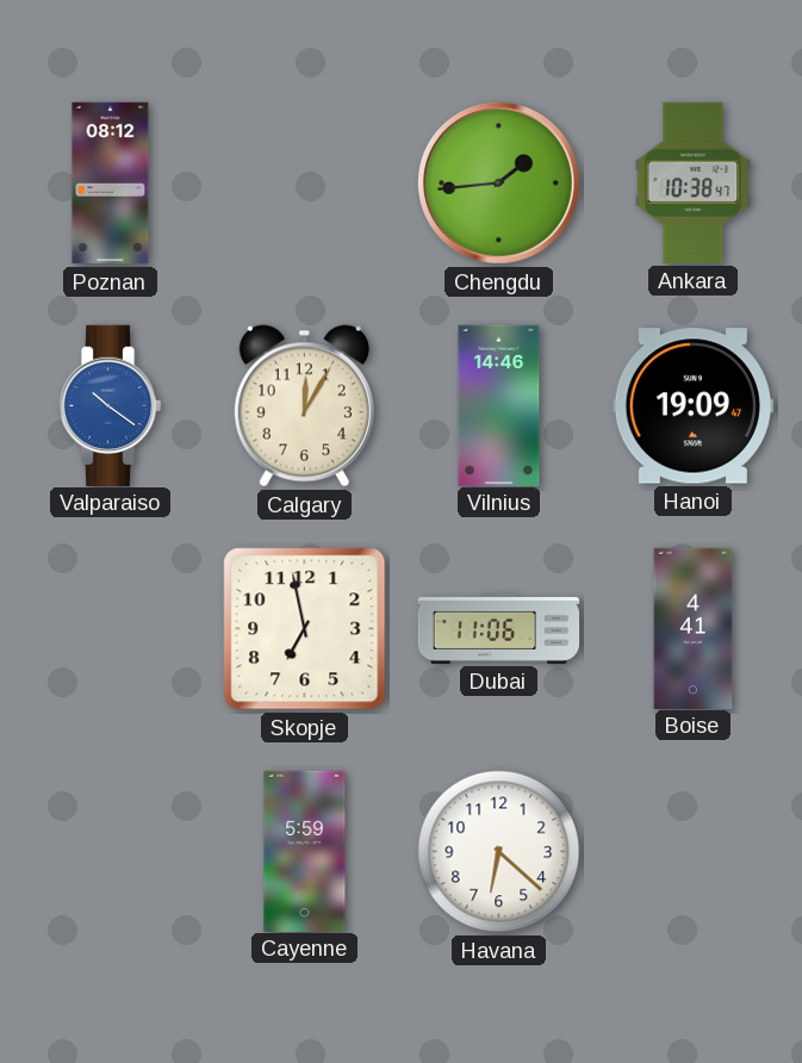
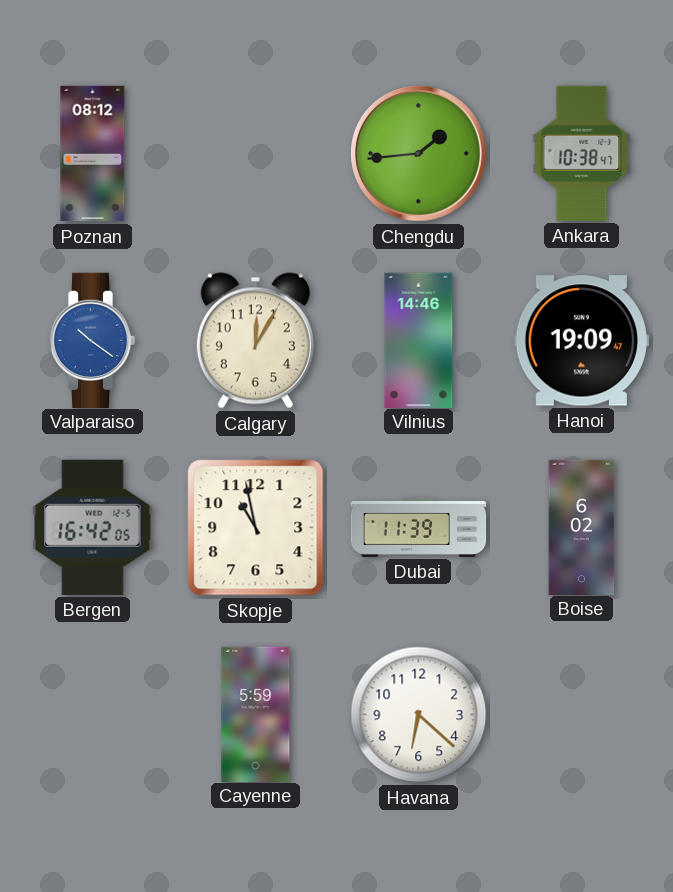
Bergen: none -> 16:42 (93, 527)
Skopje: 6:58 -> 10:58 (256, 528)
Dubai: 11:06 -> 11:39 (419, 527)
Boise: 4:41 -> 6:02 (582, 527)
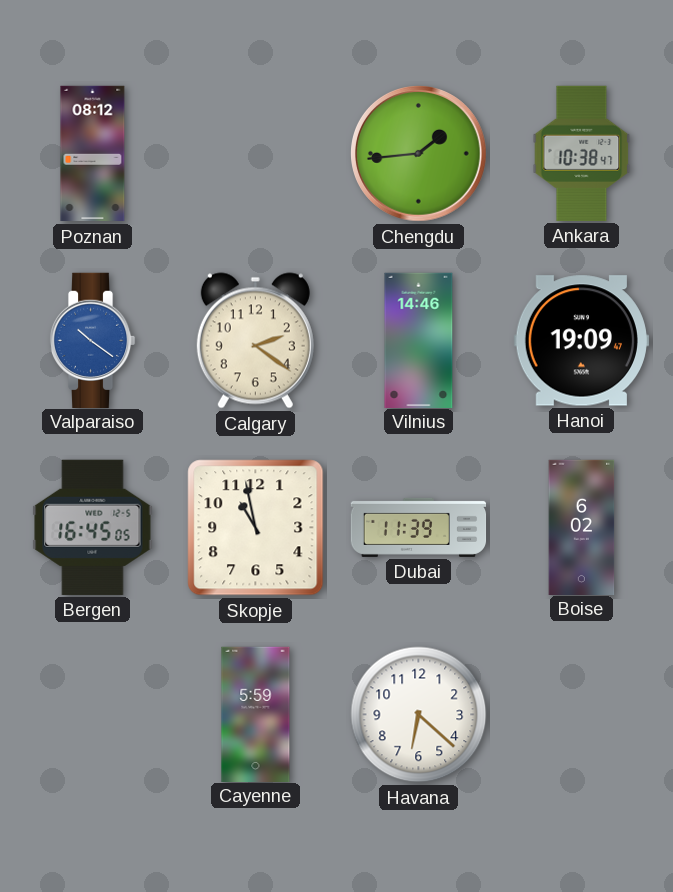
Calgary: 12:05 -> 2:21 (255, 341)
Bergen: 16:42 -> 16:45 (93, 527)
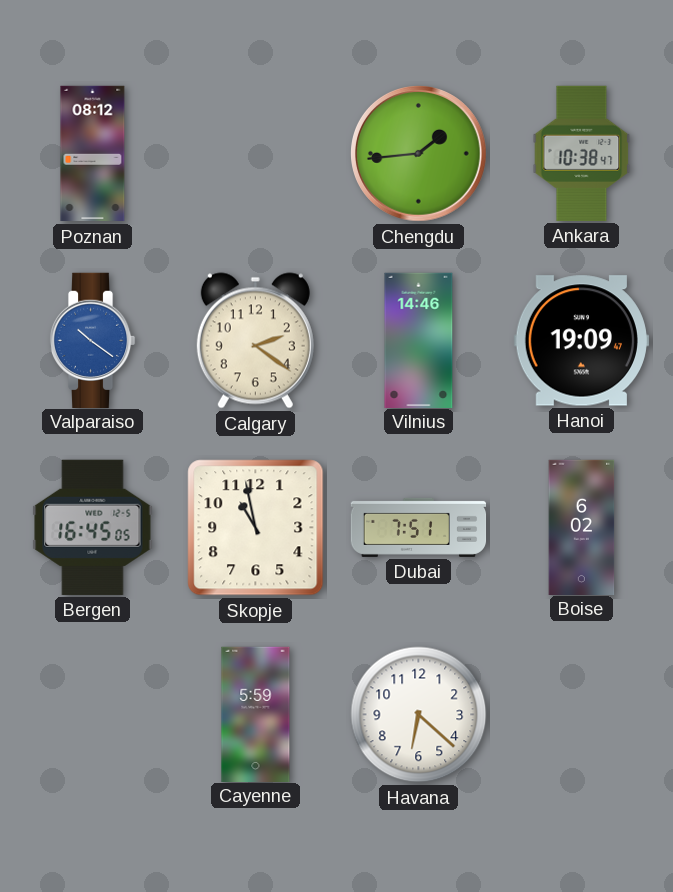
Dubai: 11:39 -> 7:51 (419, 527)
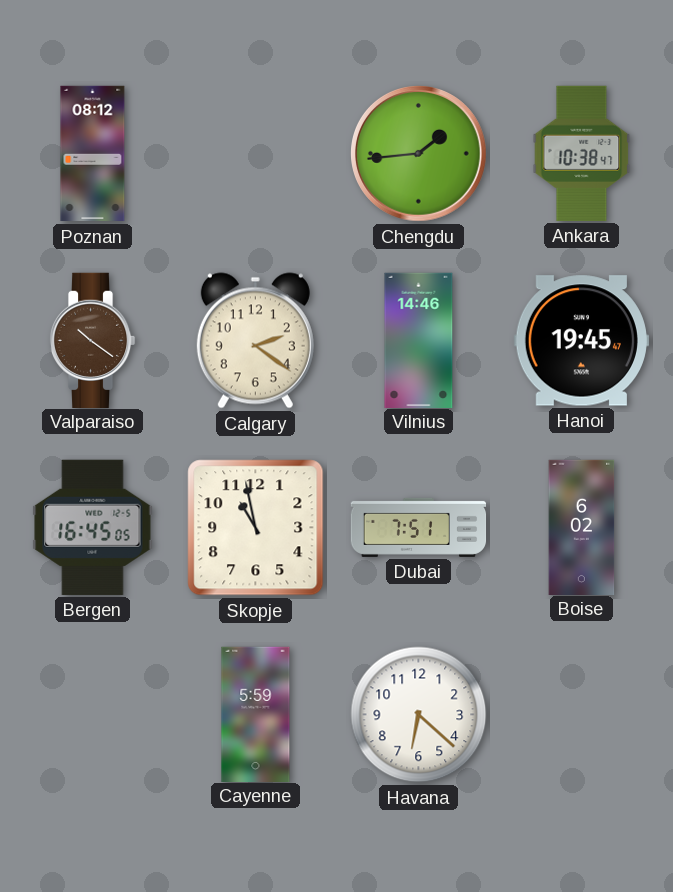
Valparaiso dial: blue -> brown (92, 340)
Hanoi: 19:09 -> 19:45 (581, 341)
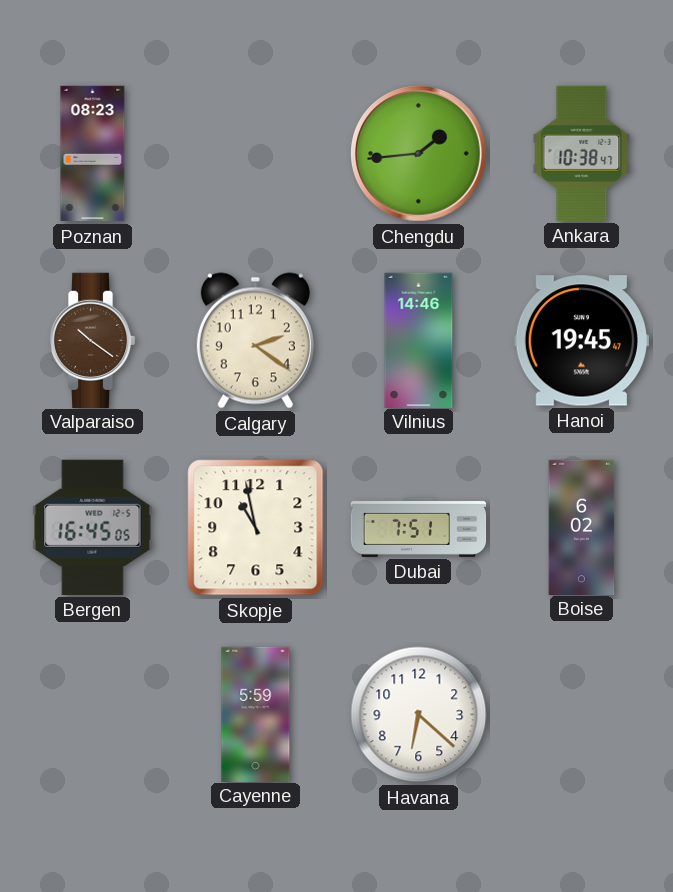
Poznan: 08:12 -> 08:23 (93, 154)
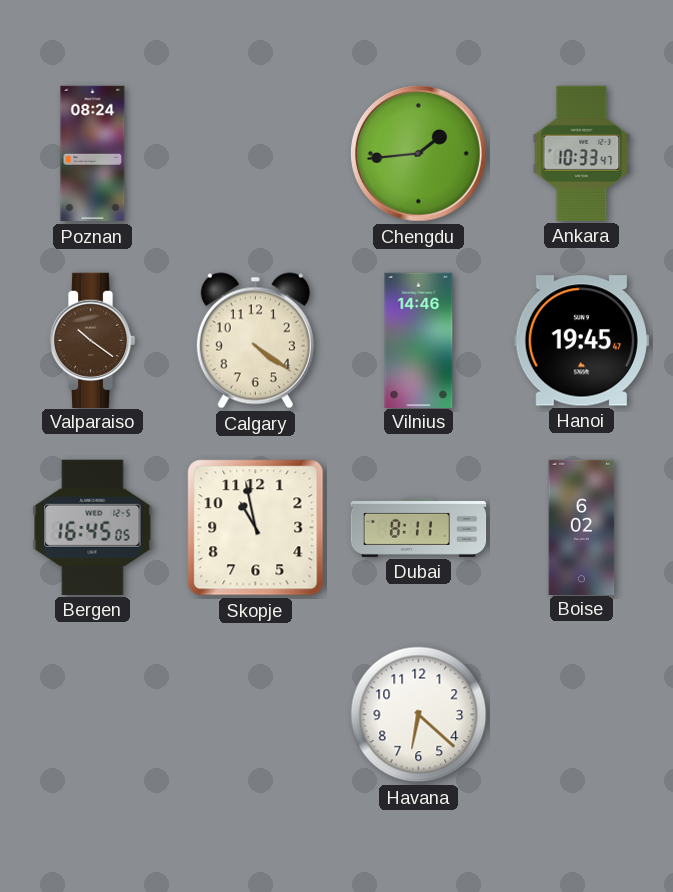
Poznan: 08:23 -> 08:24 (93, 154)
Ankara: 10:38 -> 10:33 (582, 153)
Calgary: 2:21 -> 4:21 (255, 341)
Dubai: 7:51 -> 8:11 (419, 527)
Cayenne: 5:59 -> none (256, 714)
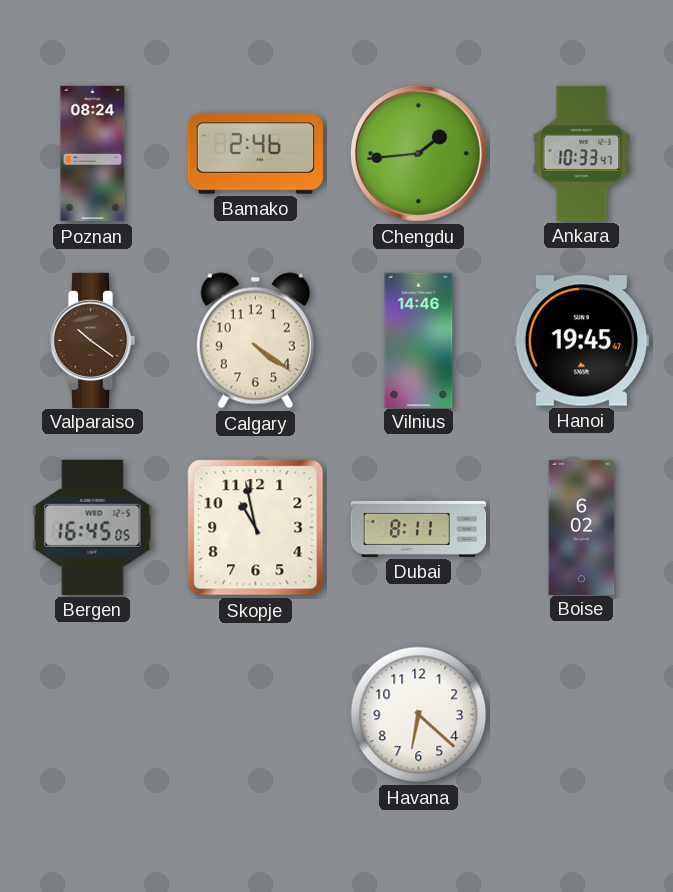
Bamako: none -> 2:46 (256, 154)
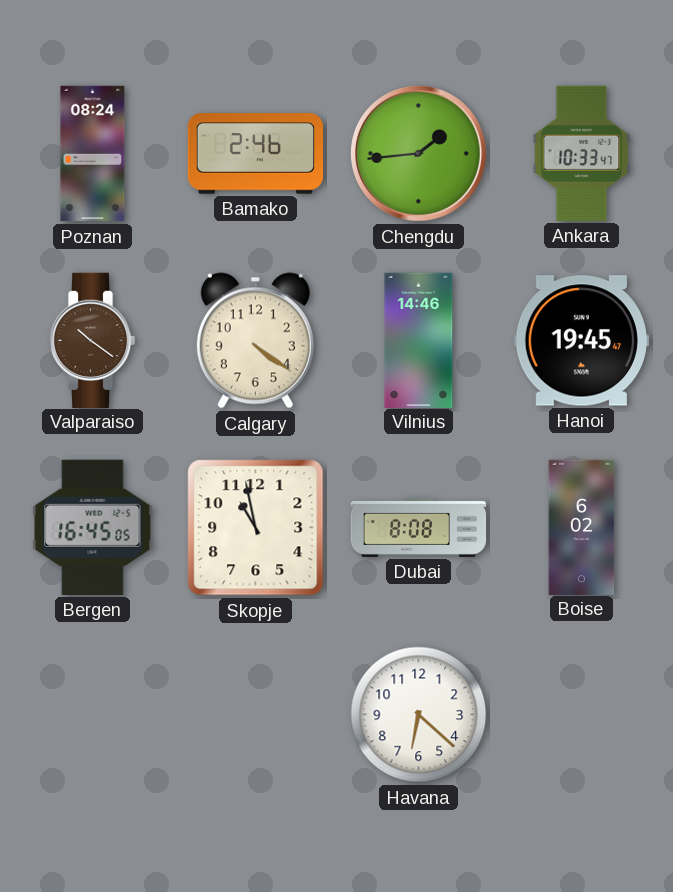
Dubai: 8:11 -> 8:08 (419, 527)
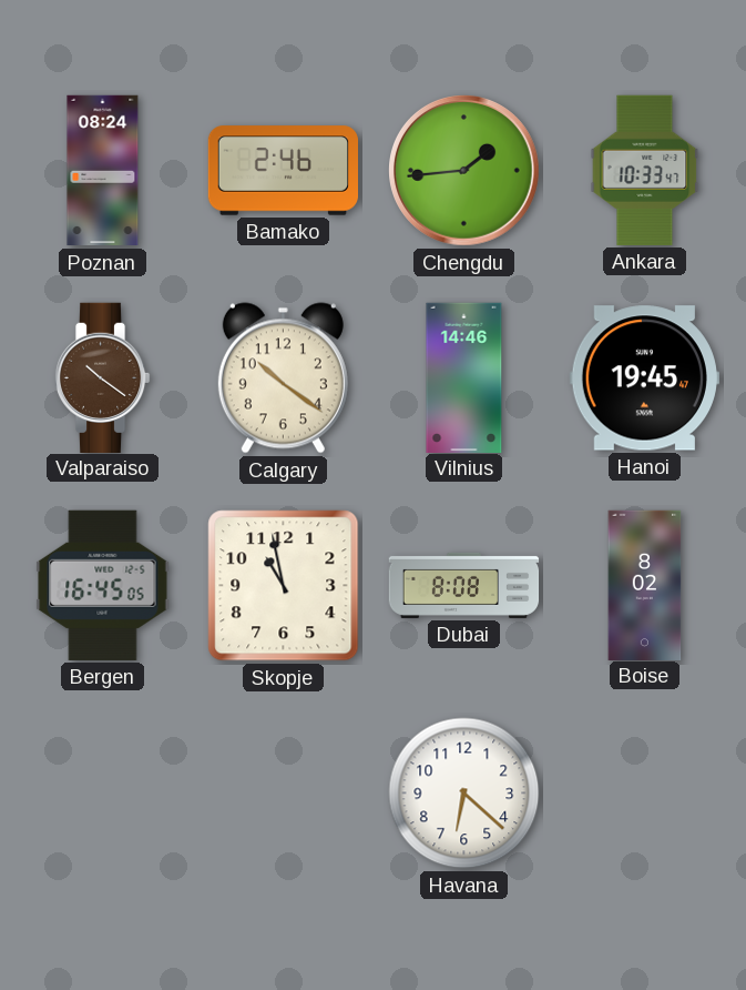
Calgary: 4:21 -> 10:21 (283, 378)
Boise: 6:02 -> 8:02 (645, 585)
